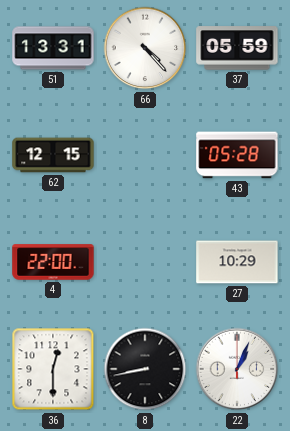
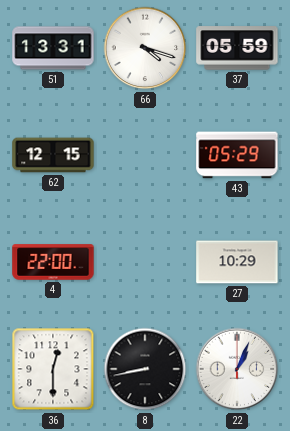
66: 4:23 -> 4:18 (145, 48)
43: 05:28 -> 05:29 (237, 155)
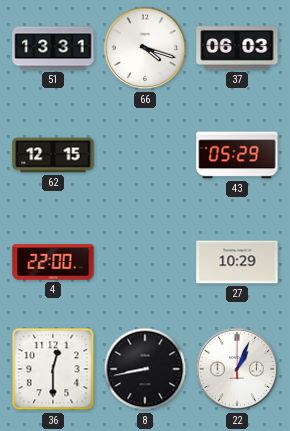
37: 05:59 -> 06:03 (237, 48)
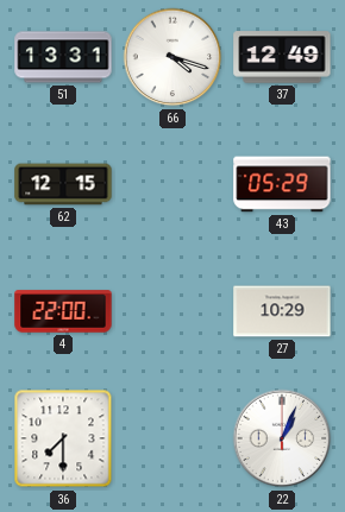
37: 06:03 -> 12:49 (282, 57)
36: 12:30 -> 7:30 (63, 438)
8: 8:43 -> none (145, 369)
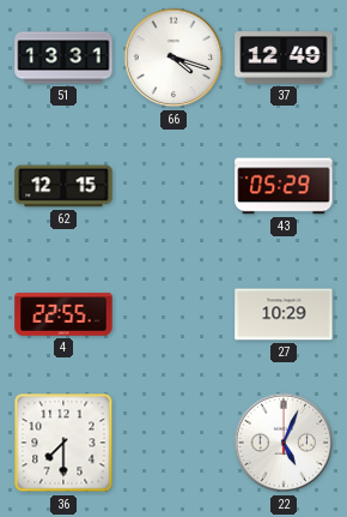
4: 22:00 -> 22:55 (63, 314)
22: 1:04 -> 5:04 (284, 443)
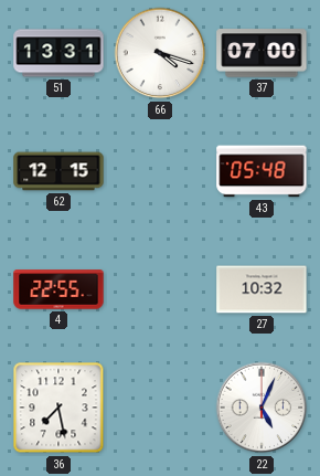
37: 12:49 -> 07:00 (262, 53)
43: 05:29 -> 05:48 (262, 171)
27: 10:29 -> 10:32 (262, 289)
36: 7:30 -> 7:28 (58, 408)
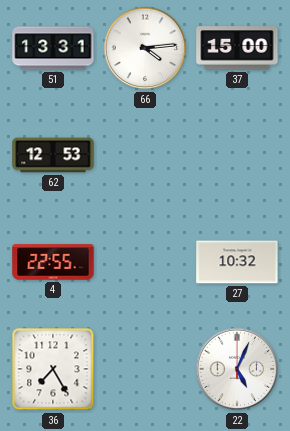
66: 4:18 -> 4:14 (145, 48)
37: 07:00 -> 15:00 (237, 48)
62: 12:15 -> 12:53 (53, 155)
43: 05:48 -> none (262, 171)
36: 7:28 -> 7:25 (53, 369)
